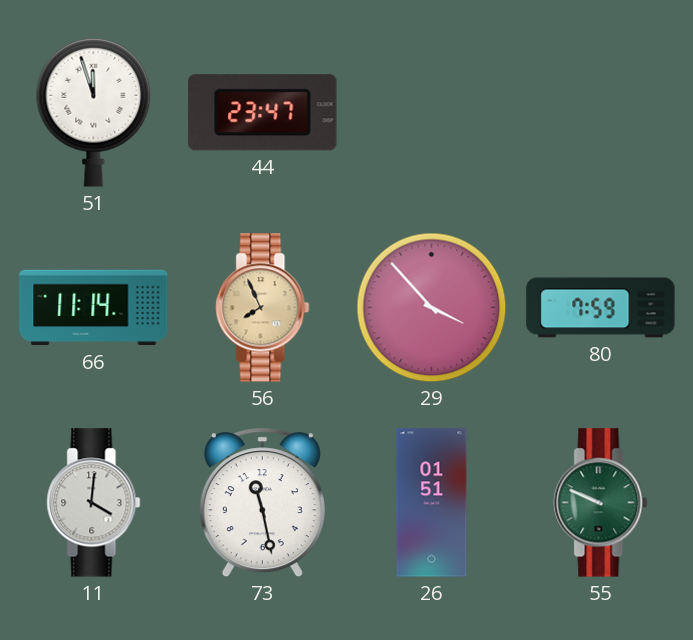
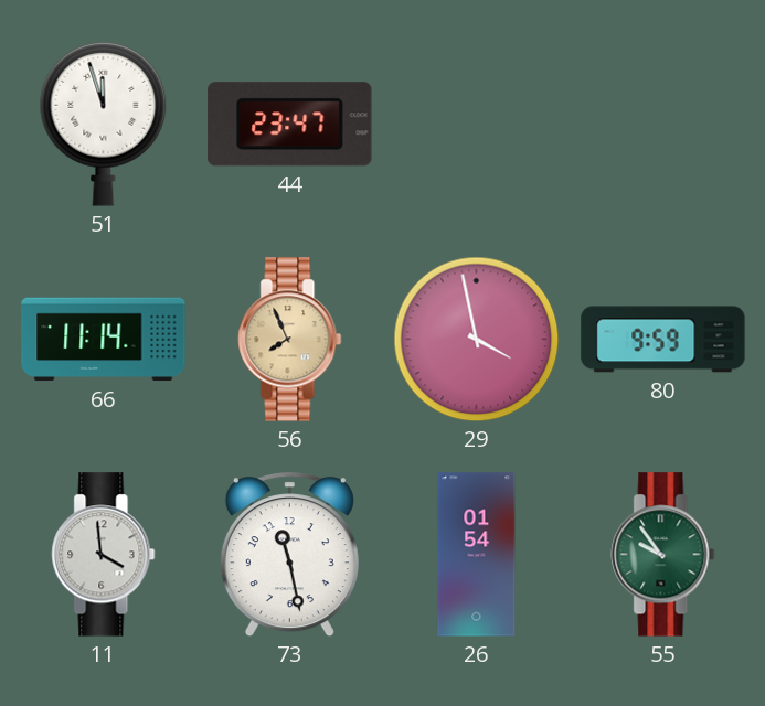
29: 3:53 -> 3:58 (477, 340)
80: 7:59 -> 9:59 (663, 340)
11: 4:01 -> 3:59 (104, 555)
26: 01:51 -> 01:54 (477, 555)
55: 9:49 -> 9:54 (663, 555)
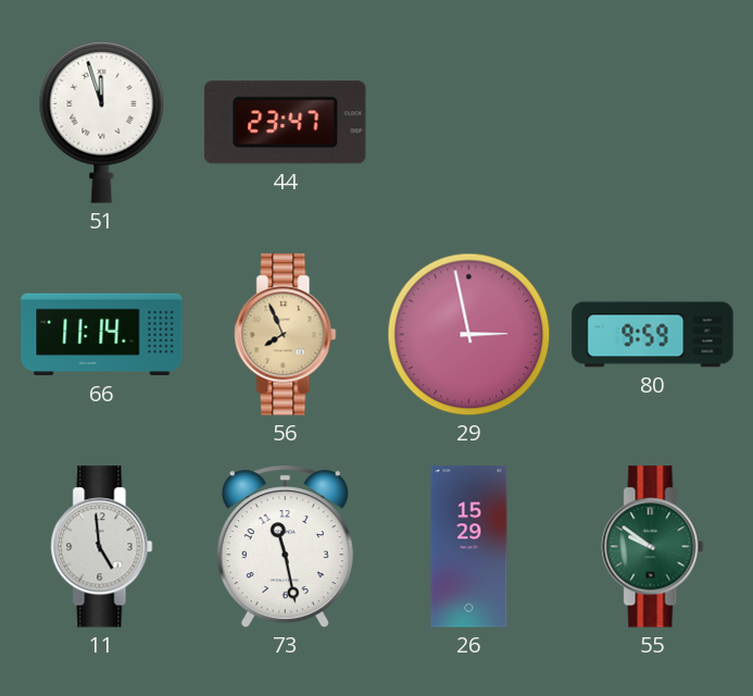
29: 3:58 -> 2:58 (469, 335)
11: 3:59 -> 4:59 (102, 547)
26: 01:54 -> 15:29 (469, 547)
55: 9:54 -> 9:51 (653, 547)
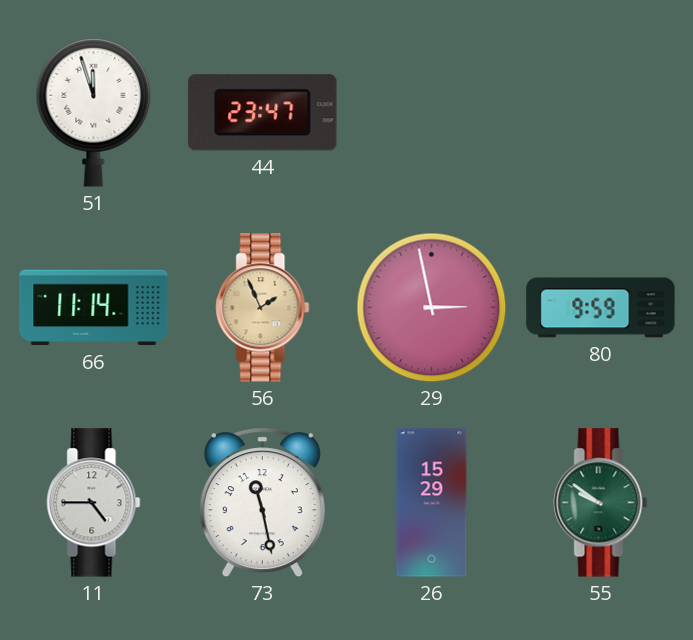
56: 7:56 -> 1:56 (263, 308)
11: 4:59 -> 4:45 (94, 503)
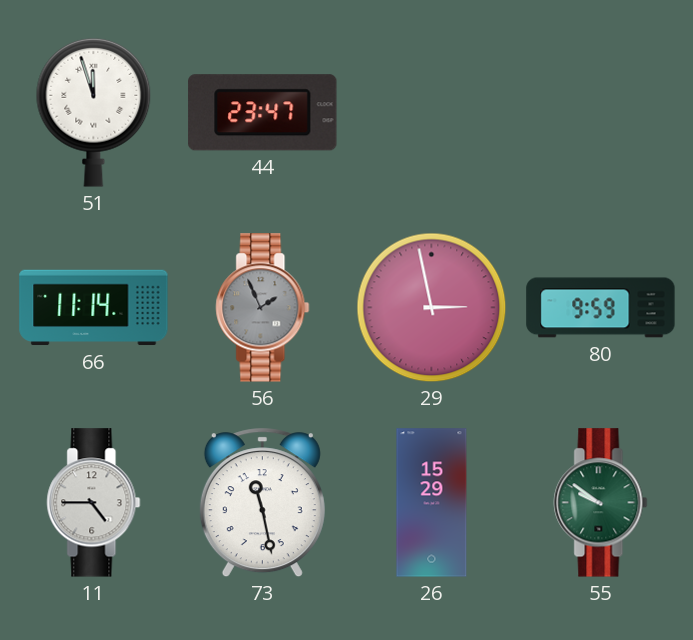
56 dial: champagne -> grey (263, 308)
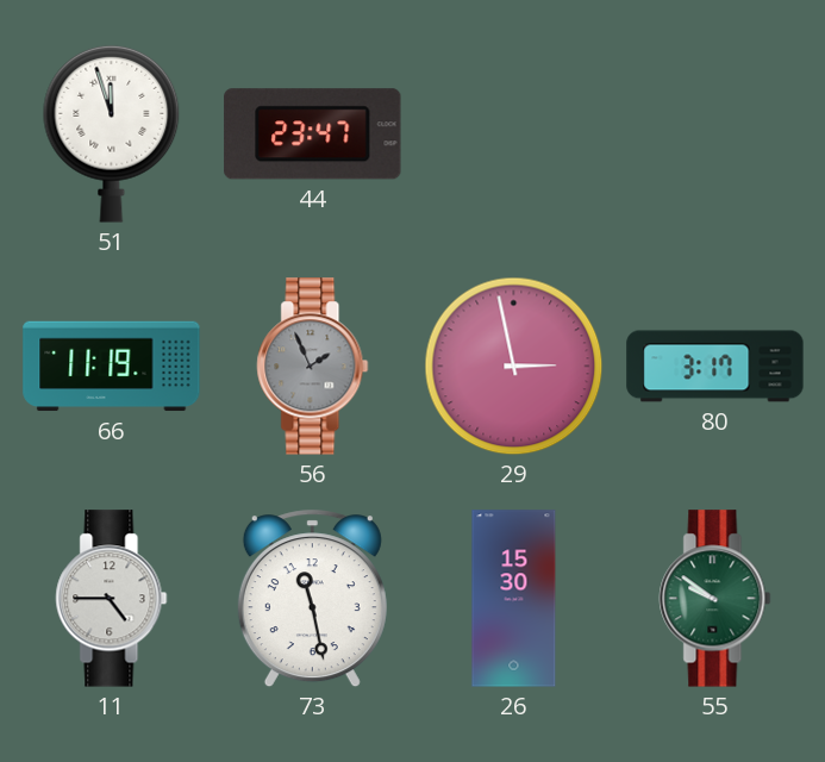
66: 11:14 -> 11:19 (112, 367)
80: 9:59 -> 3:17 (715, 367)
26: 15:29 -> 15:30 (514, 599)
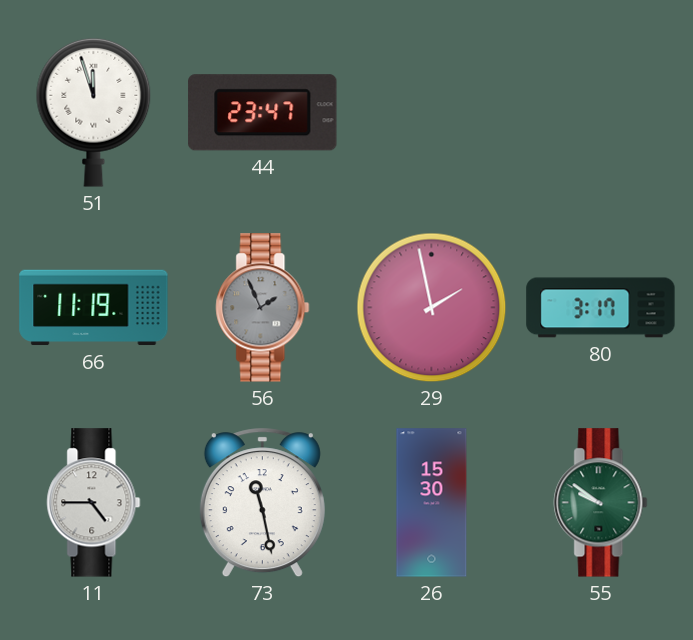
29: 2:58 -> 1:58 (432, 308)
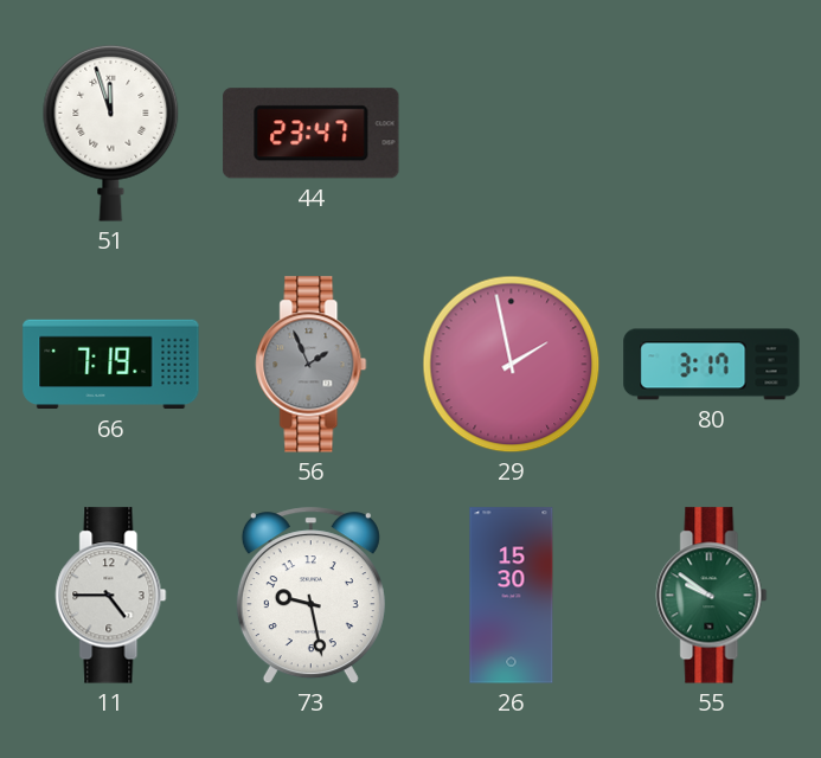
66: 11:19 -> 7:19 (111, 365)
73: 11:28 -> 9:28 (310, 596)
